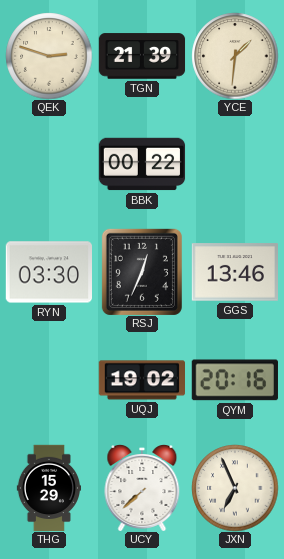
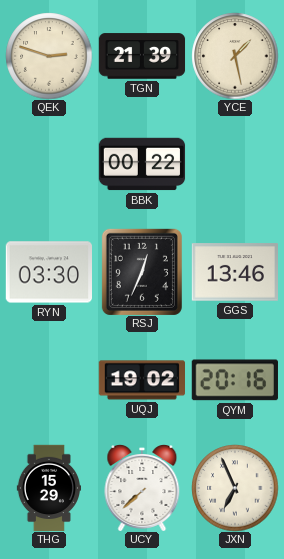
YCE: 1:31 -> 1:28 (235, 56)
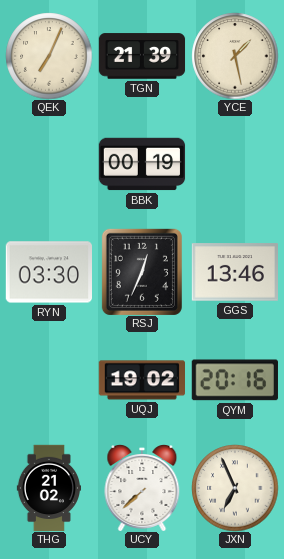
QEK: 2:48 -> 7:04 (49, 56)
BBK: 00:22 -> 00:19 (142, 164)
THG: 15:29 -> 21:02 (48, 488)
